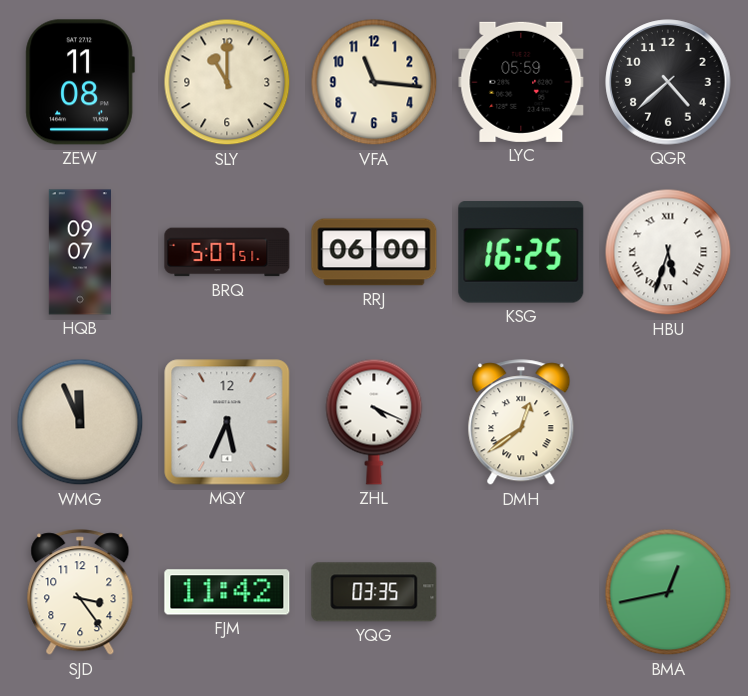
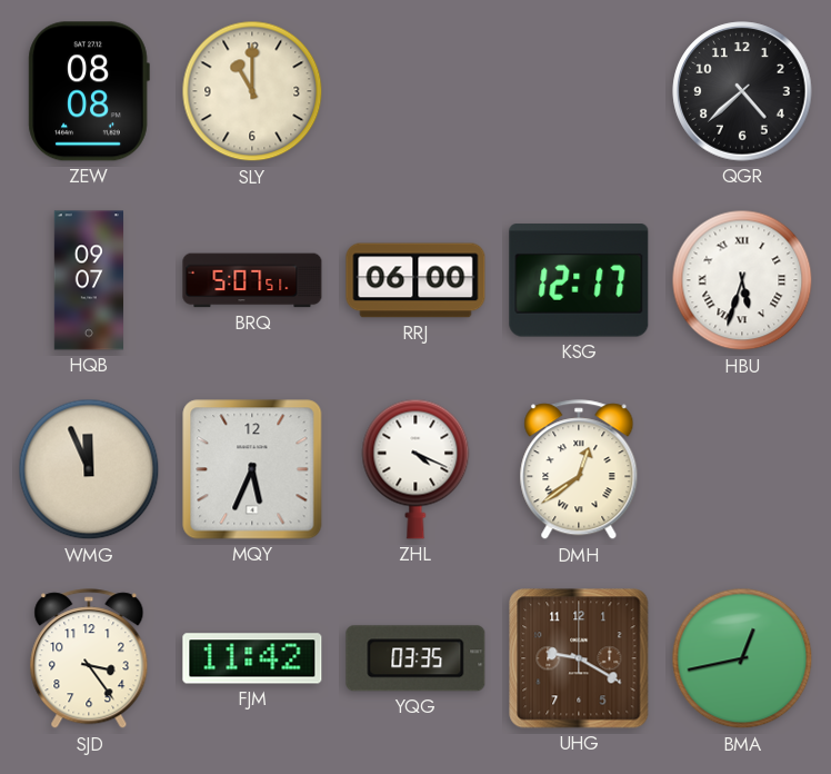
ZEW: 11:08 -> 08:08 (89, 91)
VFA: 11:16 -> none (374, 82)
LYC: 05:59 -> none (521, 82)
KSG: 16:25 -> 12:17 (579, 280)
UHG: none -> 9:20 (579, 658)
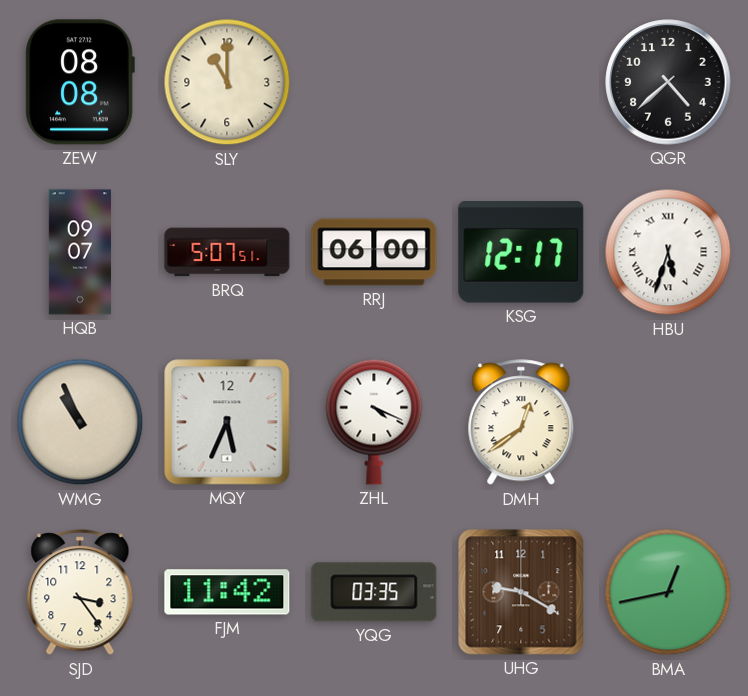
WMG: 11:56 -> 10:56 (80, 422)
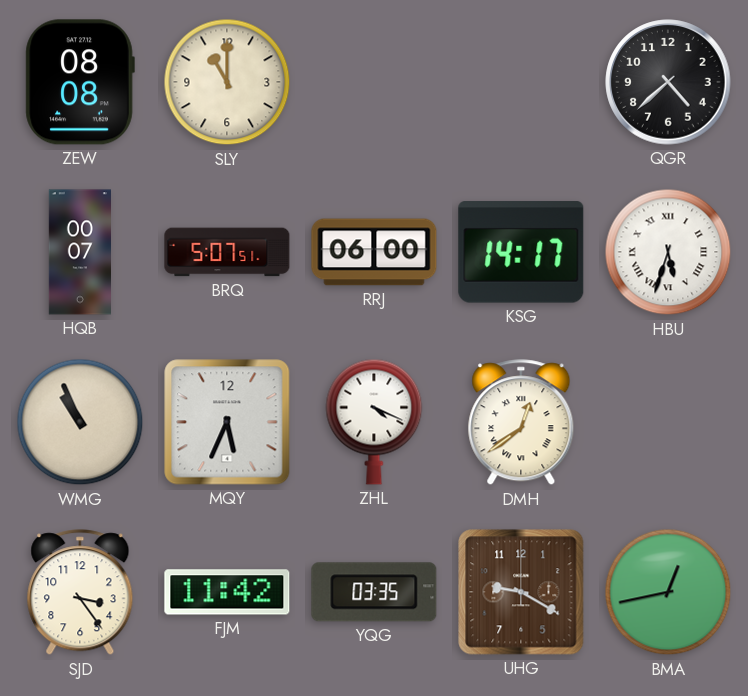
HQB: 09:07 -> 00:07 (79, 252)
KSG: 12:17 -> 14:17 (521, 252)
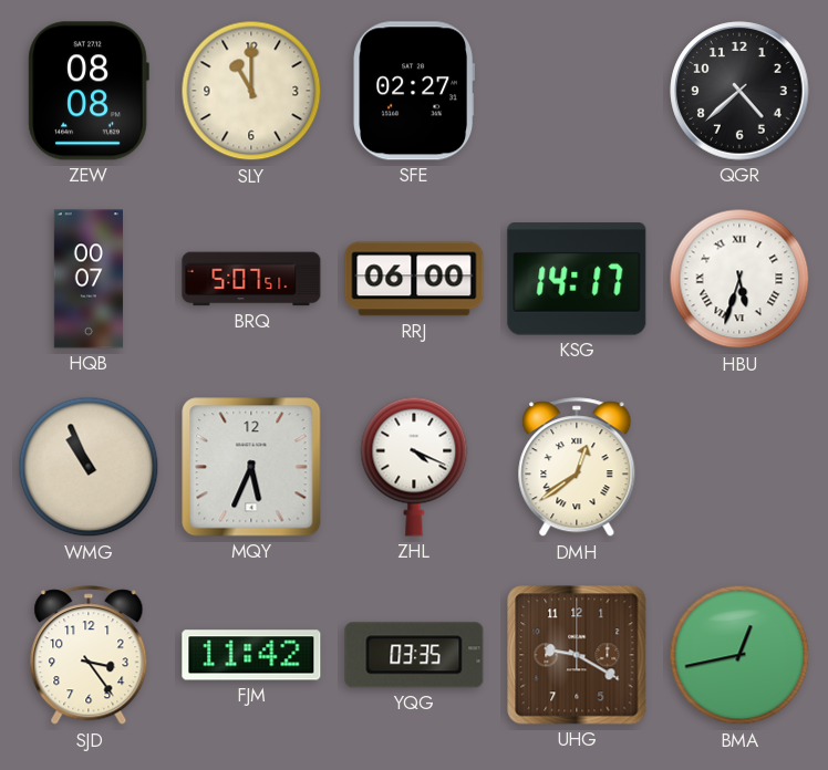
SFE: none -> 02:27 (414, 91)
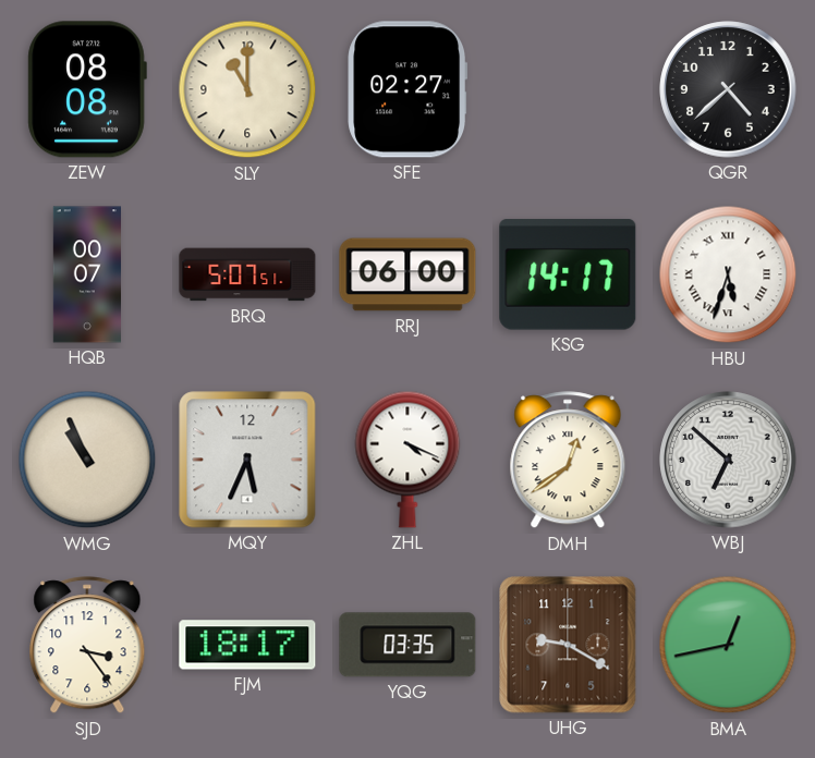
WBJ: none -> 6:52 (728, 460)
FJM: 11:42 -> 18:17 (247, 645)
